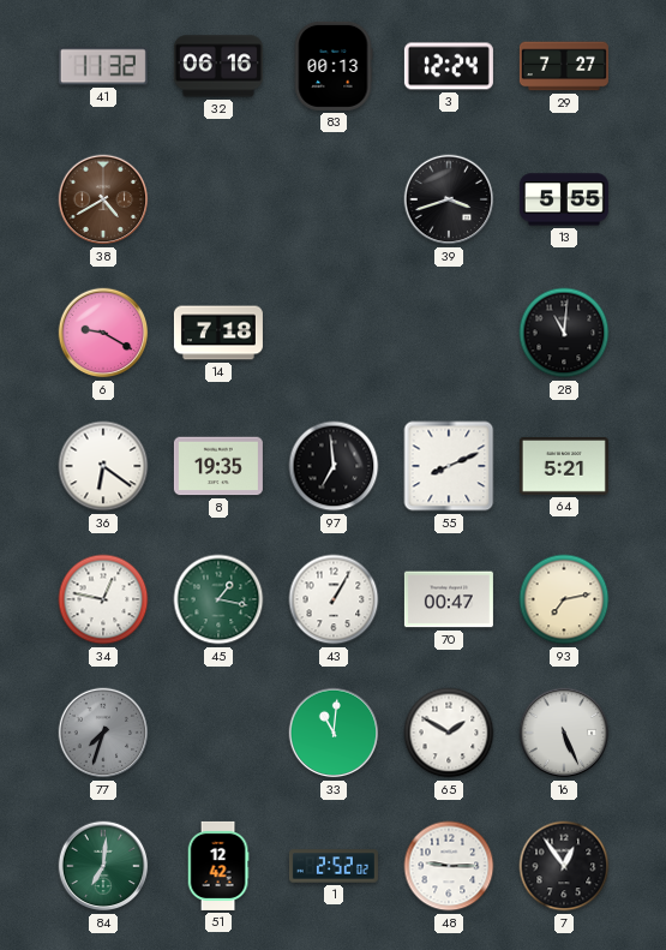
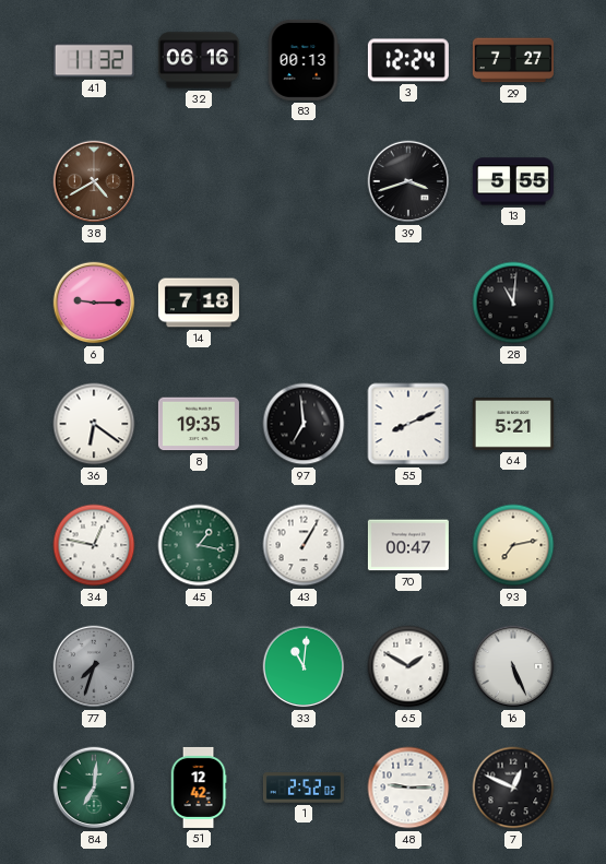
6: 9:20 -> 9:15 (94, 303)
7: 12:54 -> 12:49 (513, 788)
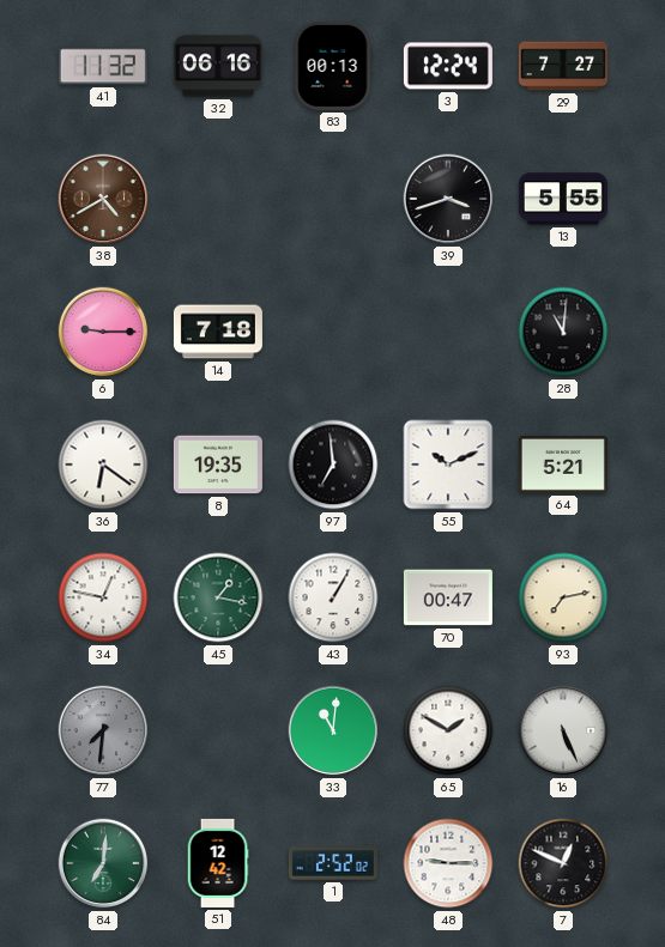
55: 8:11 -> 10:11 (448, 465)
77: 7:33 -> 7:31 (103, 730)
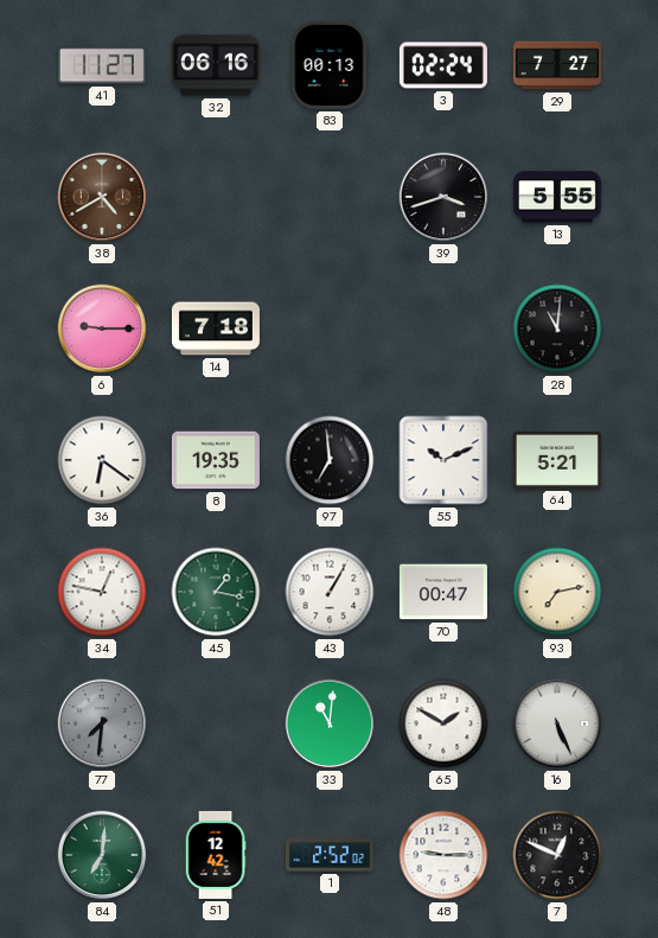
41: 11:32 -> 11:27 (102, 65)
3: 12:24 -> 02:24 (443, 65)
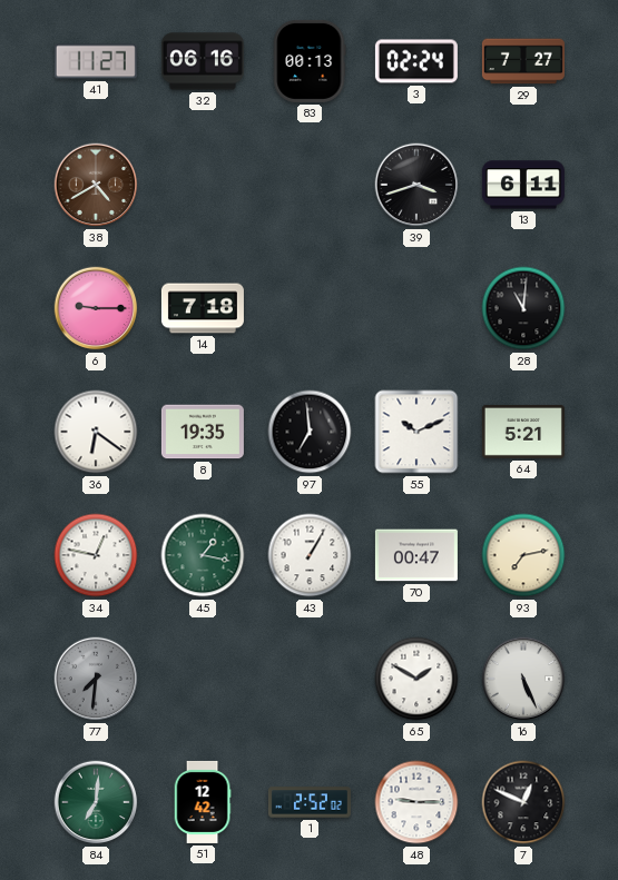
13: 5:55 -> 6:11 (523, 185)
33: 11:01 -> none (330, 723)
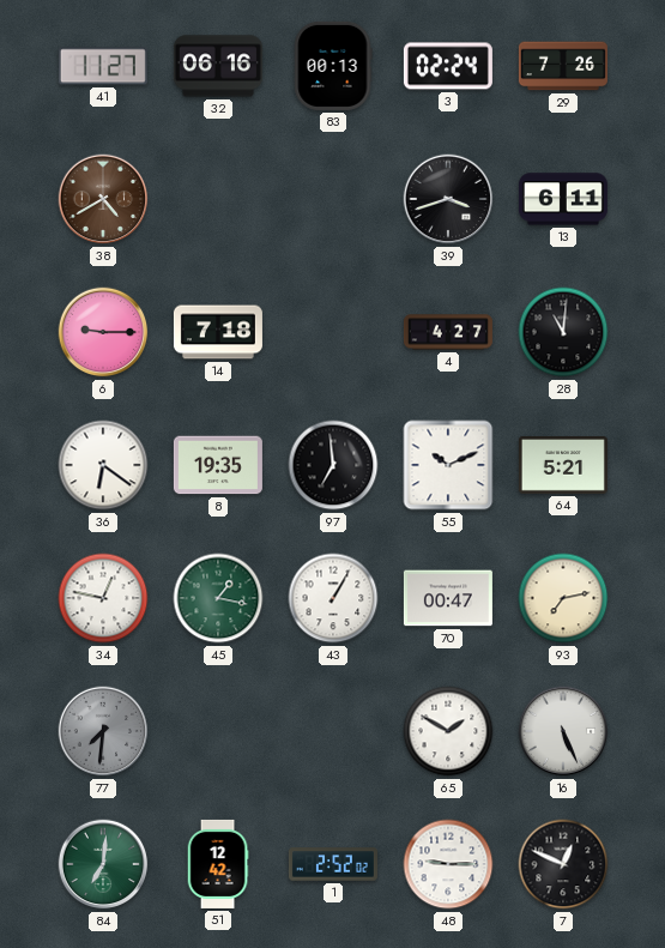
29: 7:27 -> 7:26 (563, 66)
4: none -> 4:27 (448, 332)
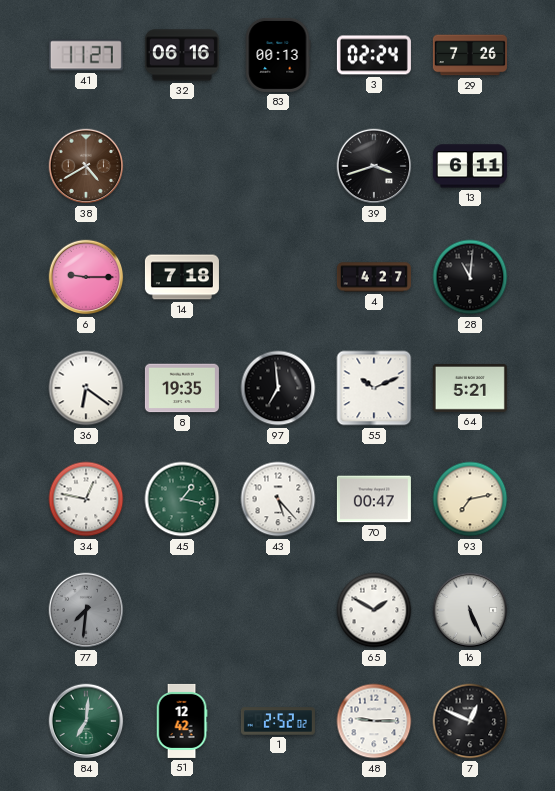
43: 1:05 -> 5:23 (278, 499)
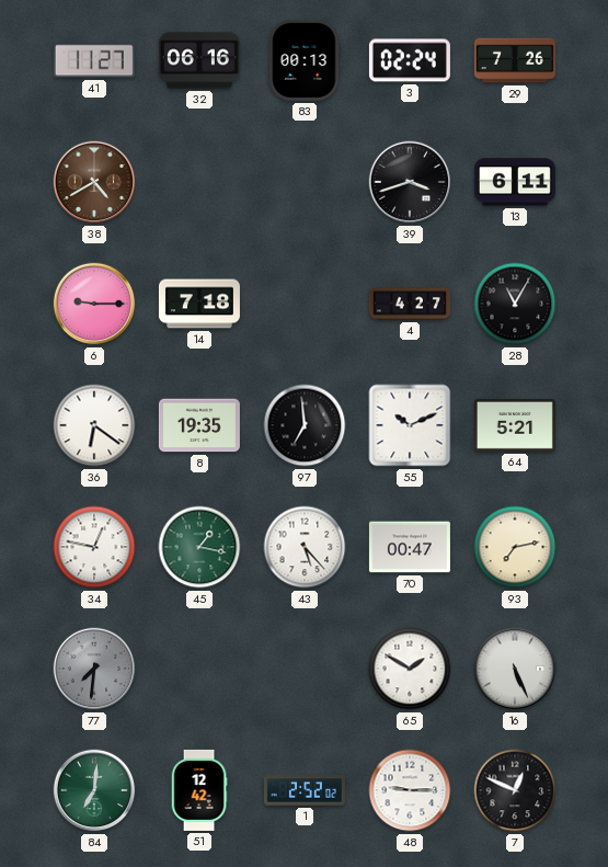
28: 11:01 -> 11:05 (515, 304)
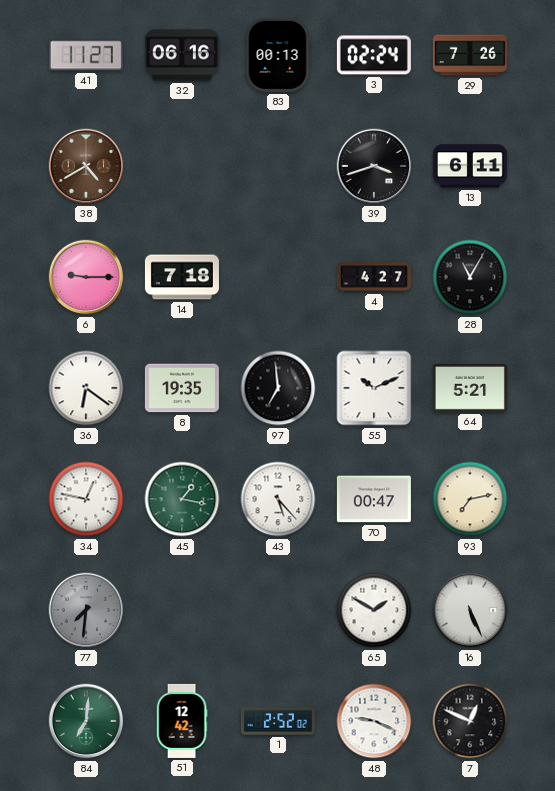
48: 9:15 -> 9:19 (374, 721)
